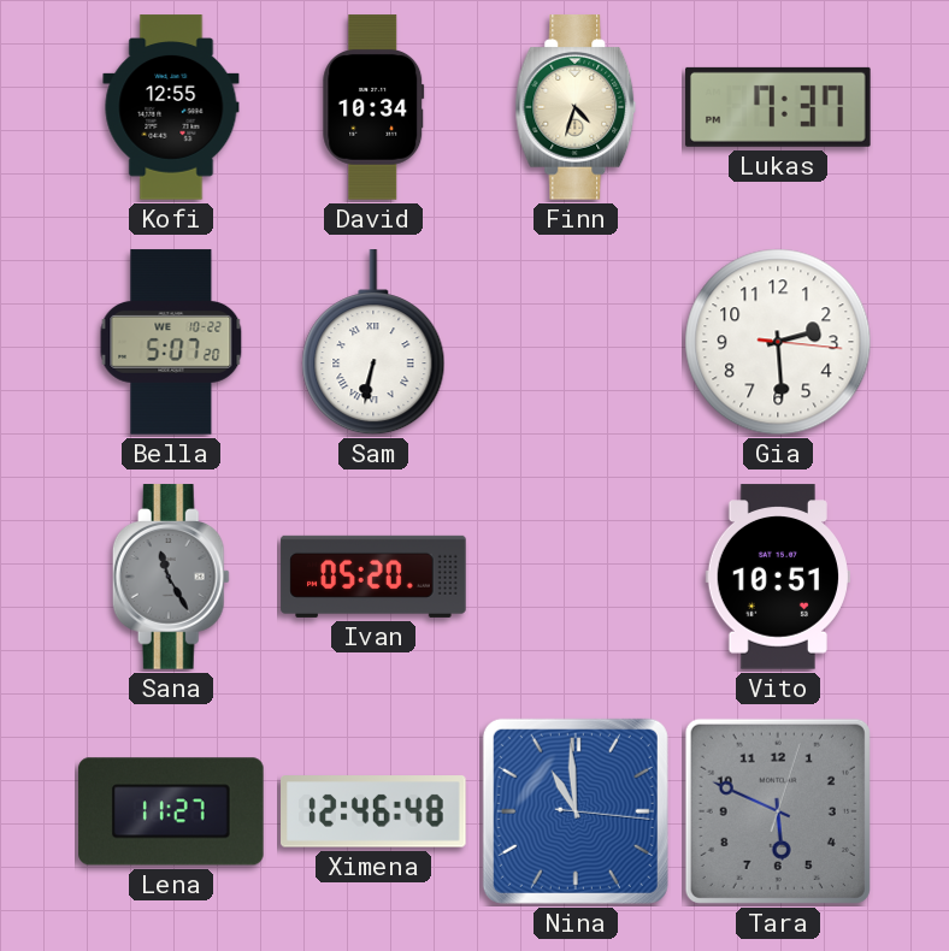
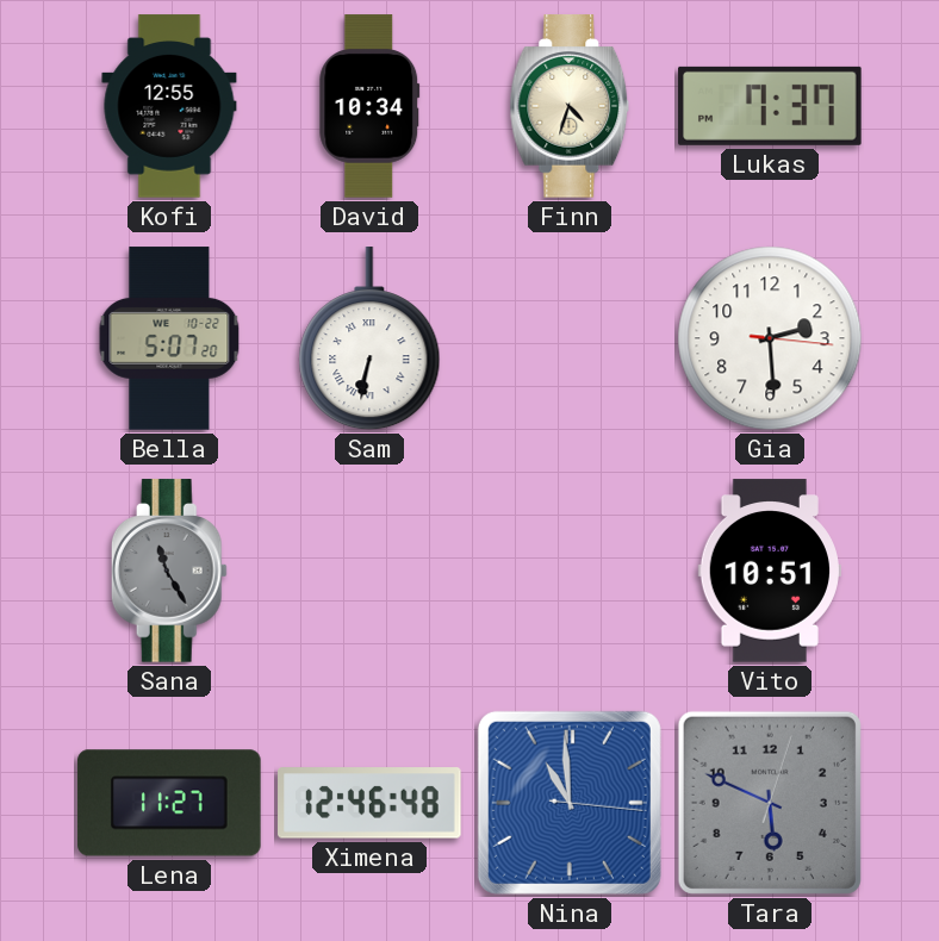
Ivan: 05:20 -> none (373, 577)
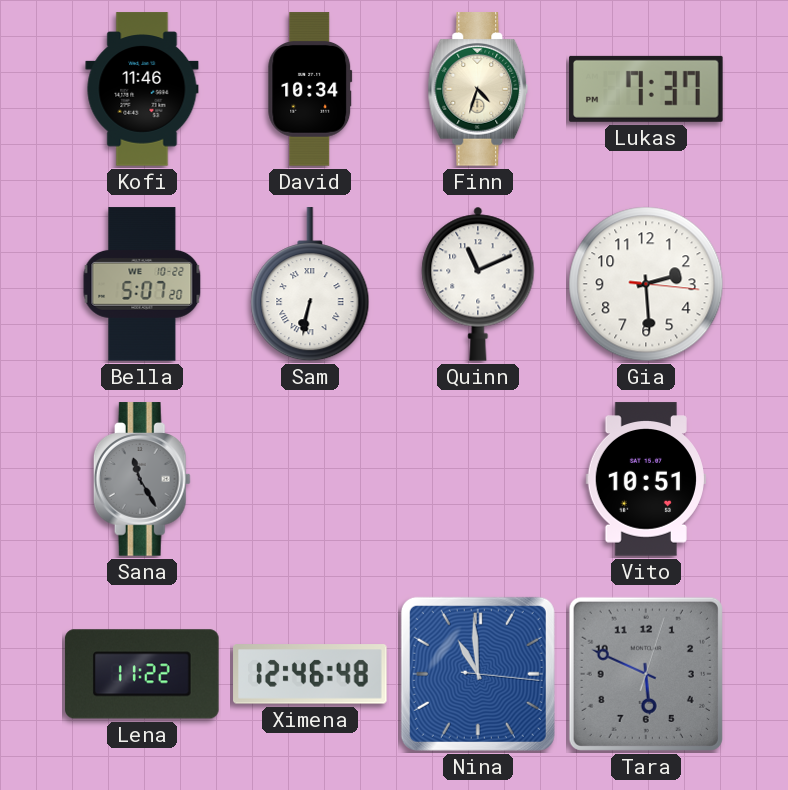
Kofi: 12:55 -> 11:46 (142, 89)
Quinn: none -> 11:11 (478, 284)
Lena: 11:27 -> 11:22 (142, 674)
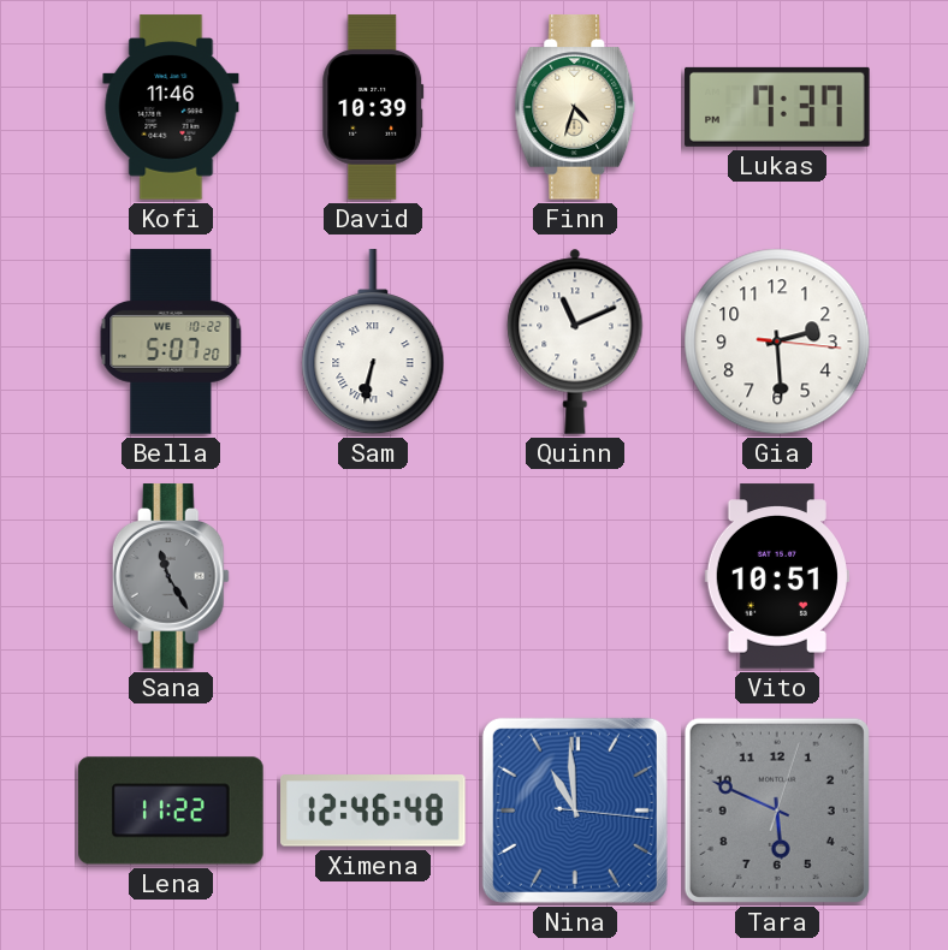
David: 10:34 -> 10:39 (373, 107)
